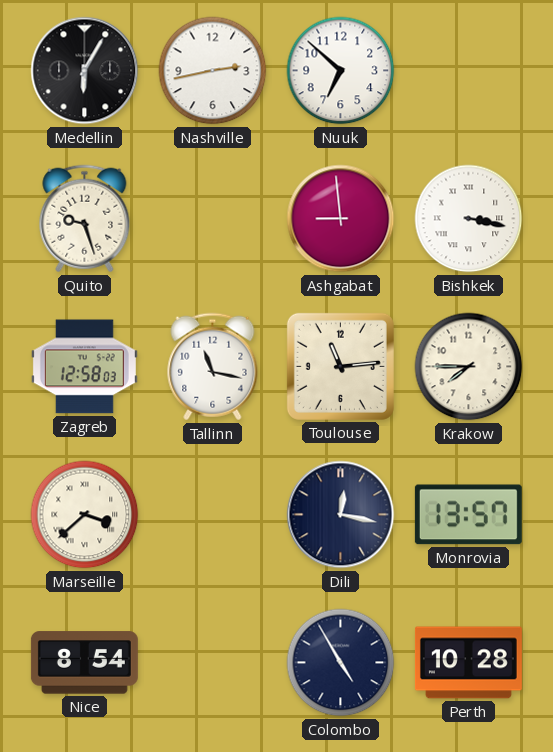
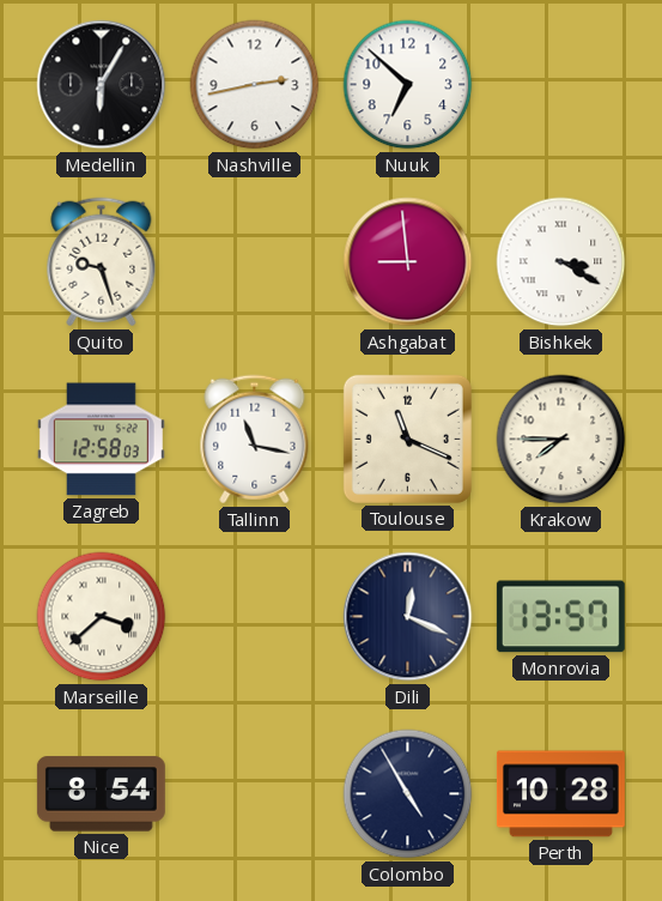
Bishkek: 3:17 -> 3:20 (561, 262)
Toulouse: 11:14 -> 11:19 (407, 439)
Dili: 12:17 -> 12:19 (408, 617)
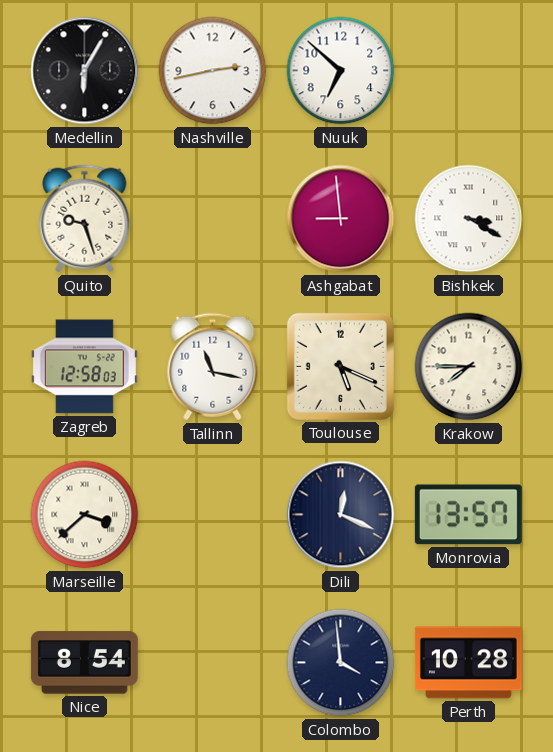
Toulouse: 11:19 -> 5:19 (340, 366)
Colombo: 4:55 -> 3:59 (341, 663)
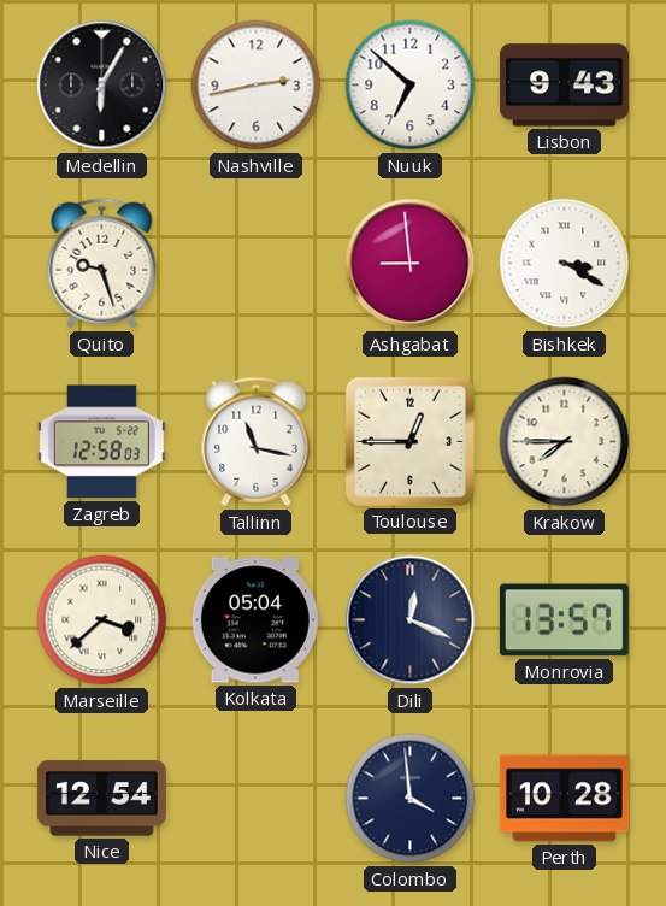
Lisbon: none -> 9:43 (564, 86)
Toulouse: 5:19 -> 12:45 (409, 441)
Kolkata: none -> 05:04 (255, 620)
Nice: 8:54 -> 12:54 (101, 799)
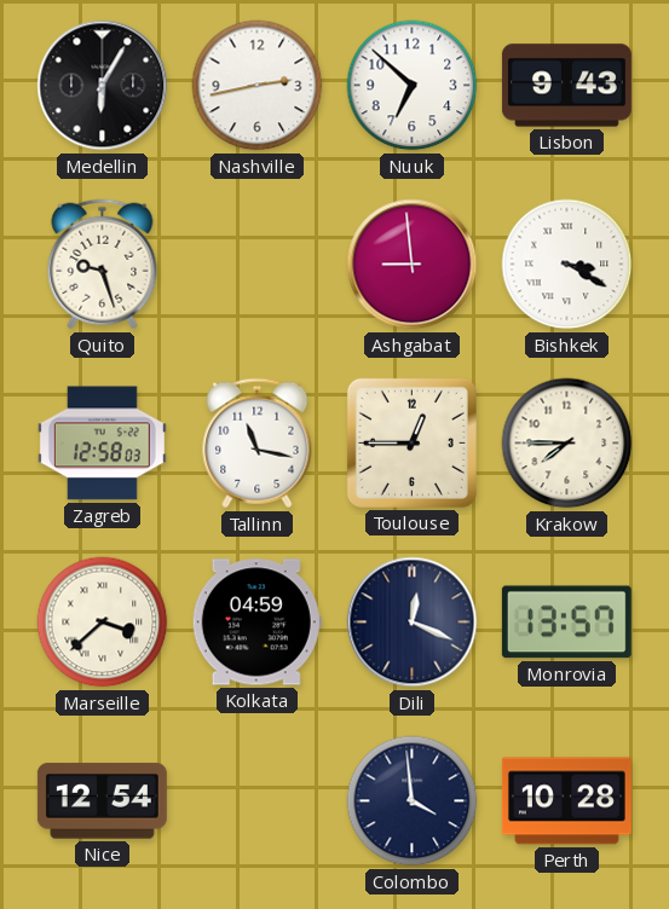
Kolkata: 05:04 -> 04:59 (256, 623)
